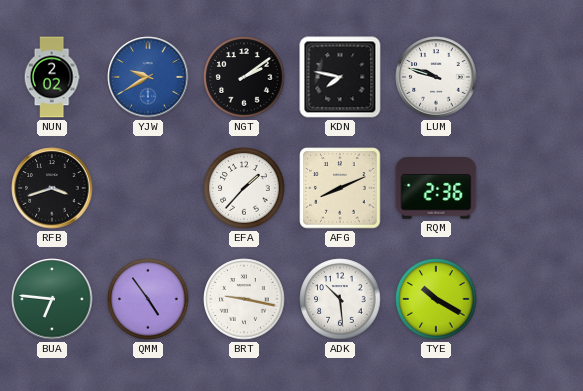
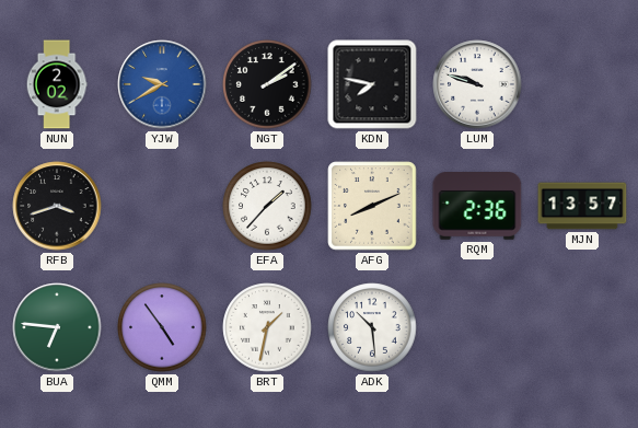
MJN: none -> 13:57 (582, 206)
BRT: 9:17 -> 1:32 (267, 327)
TYE: 10:20 -> none (436, 299)
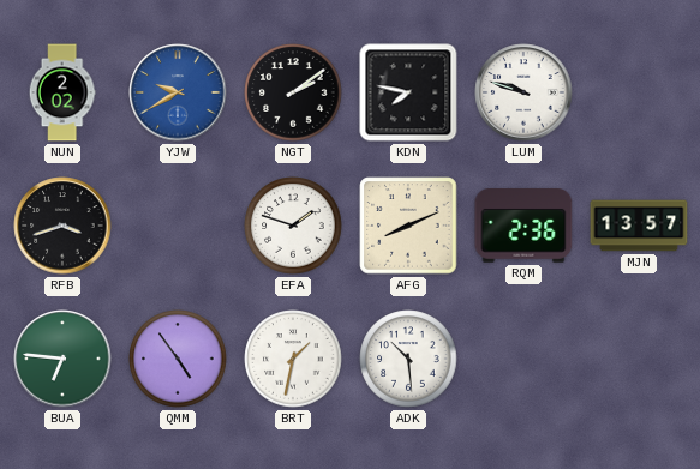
EFA: 1:37 -> 1:48 (293, 226)
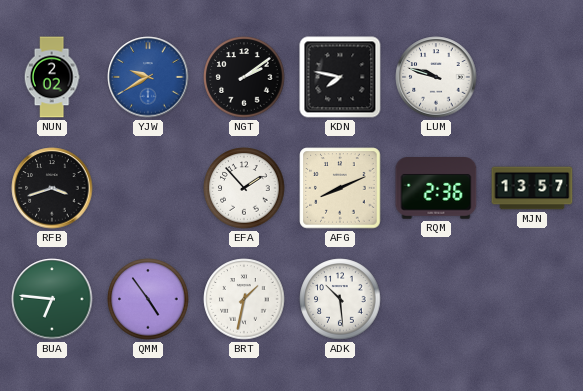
EFA: 1:48 -> 1:53 (244, 188)
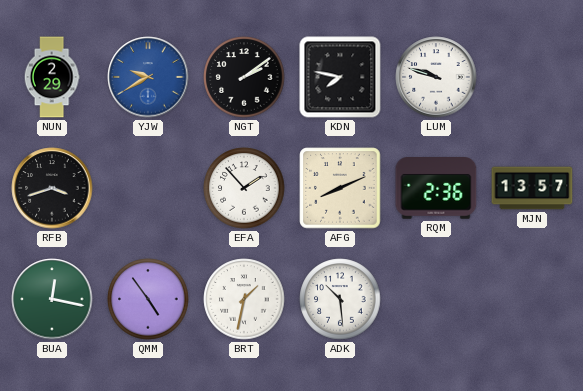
NUN: 2:02 -> 2:29 (52, 77)
BUA: 6:46 -> 12:17 (52, 299)
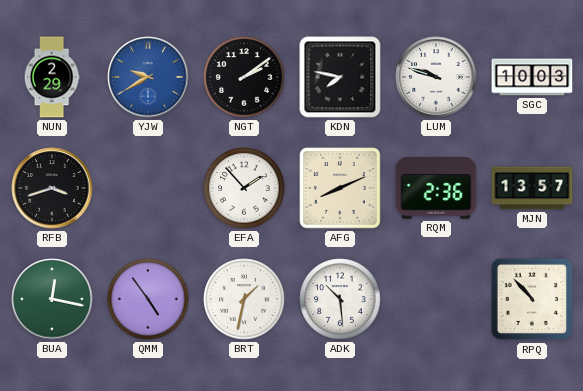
SGC: none -> 10:03 (532, 77)
RPQ: none -> 10:53 (532, 299)
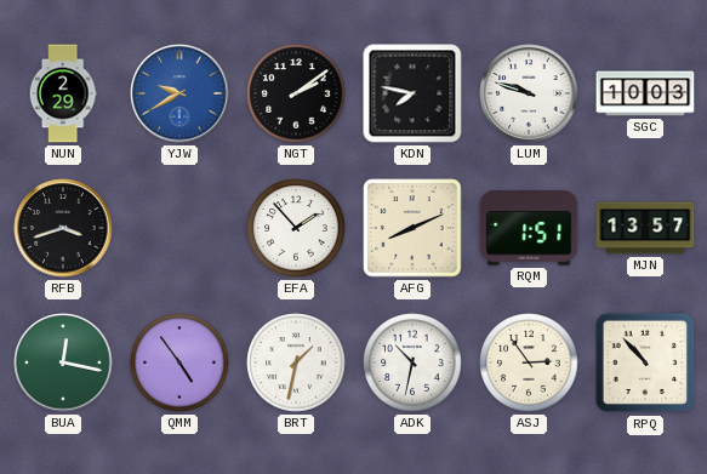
RQM: 2:36 -> 1:51 (529, 229)
ADK: 10:29 -> 10:32 (412, 362)
ASJ: none -> 2:54 (529, 362)
